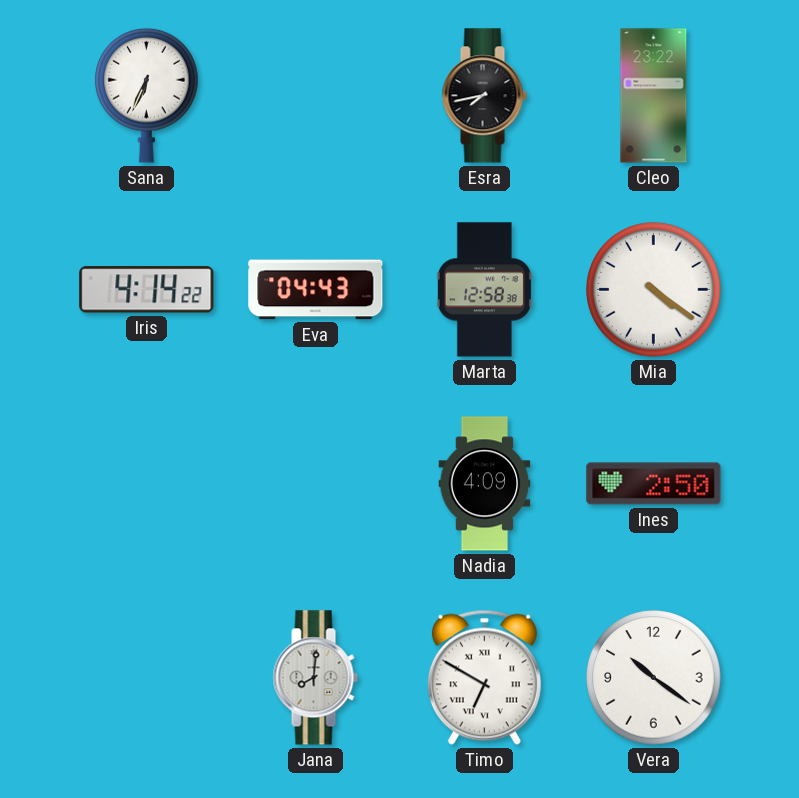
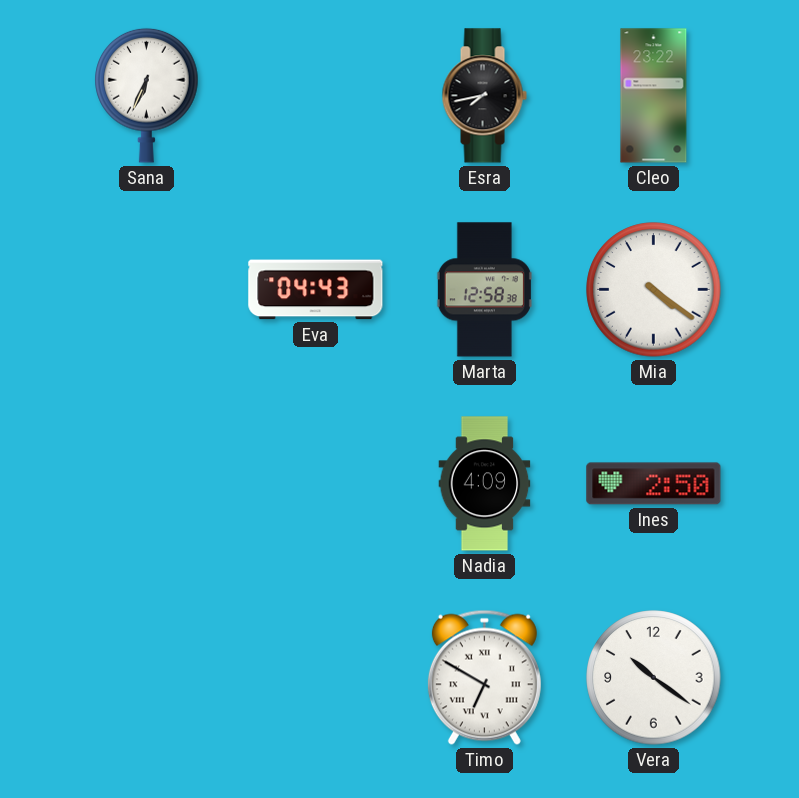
Iris: 4:14 -> none (147, 290)
Jana: 8:01 -> none (315, 678)
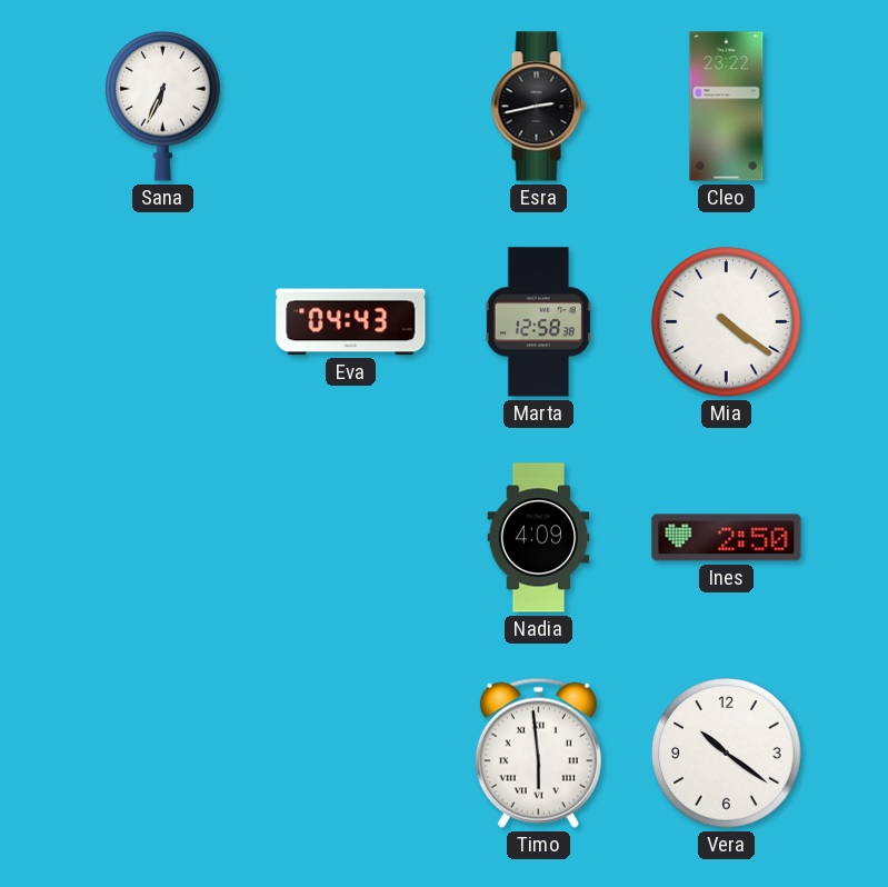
Esra: 7:43 -> 2:43 (538, 107)
Timo: 6:50 -> 5:59 (538, 753)
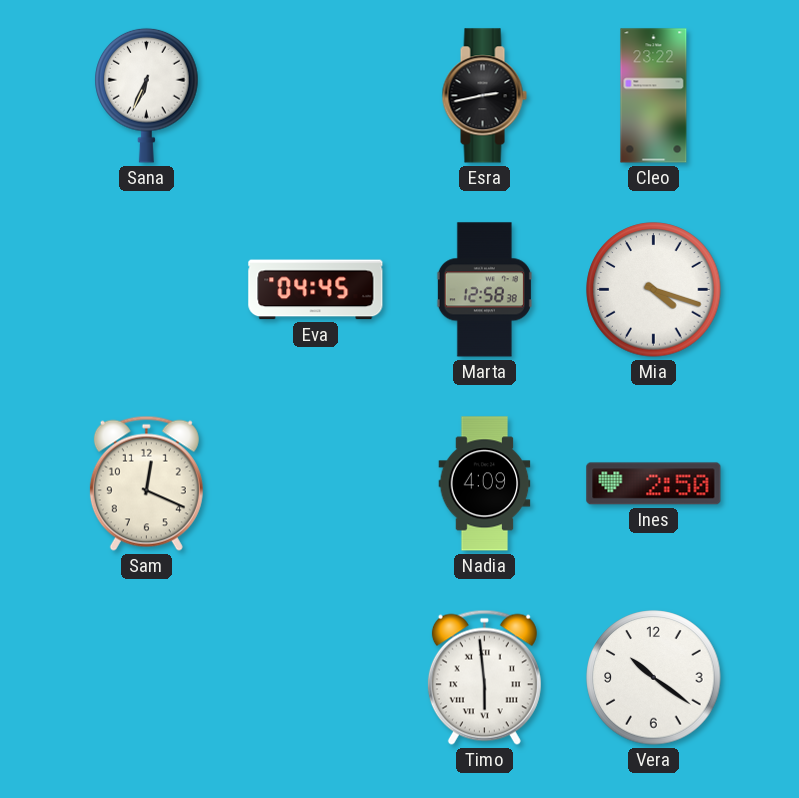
Eva: 04:43 -> 04:45 (316, 290)
Mia: 4:21 -> 4:18 (654, 290)
Sam: none -> 12:19 (146, 483)
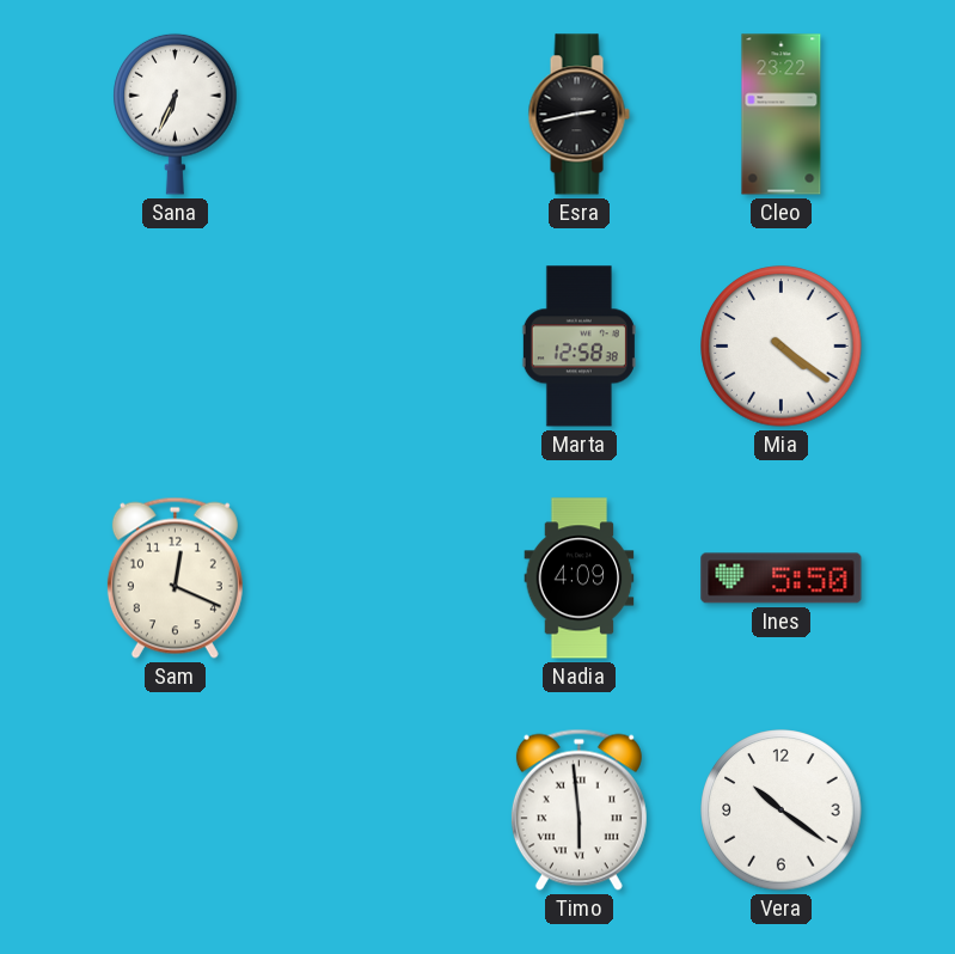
Eva: 04:45 -> none (316, 290)
Mia: 4:18 -> 4:21 (782, 347)
Ines: 2:50 -> 5:50 (782, 579)
